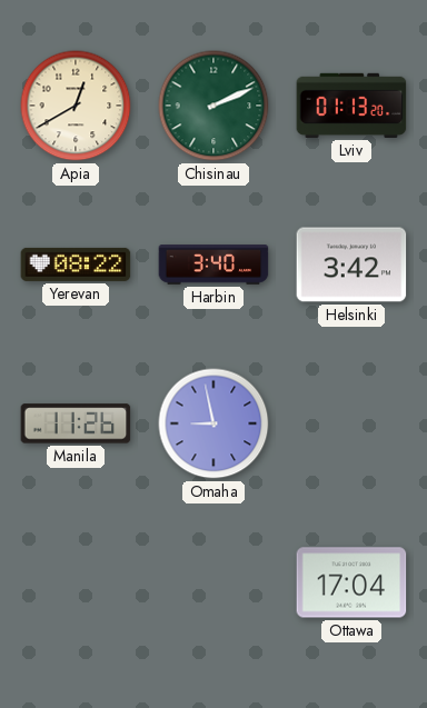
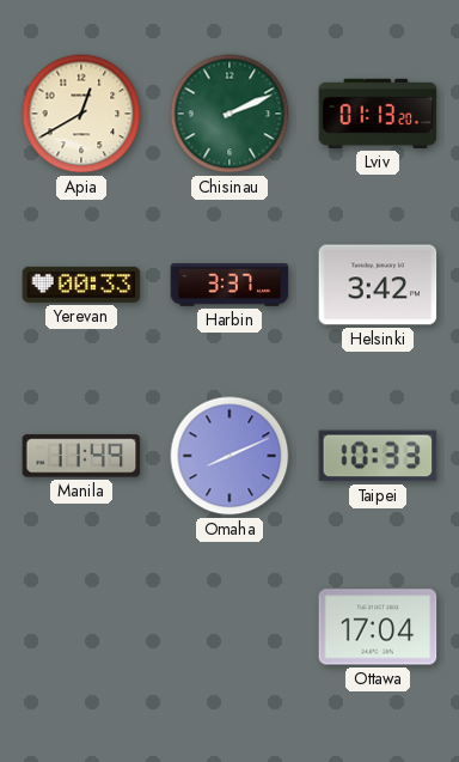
Yerevan: 08:22 -> 00:33 (81, 285)
Harbin: 3:40 -> 3:37 (229, 285)
Manila: 11:26 -> 11:49 (81, 456)
Omaha: 8:58 -> 8:11 (229, 456)
Taipei: none -> 10:33 (378, 456)
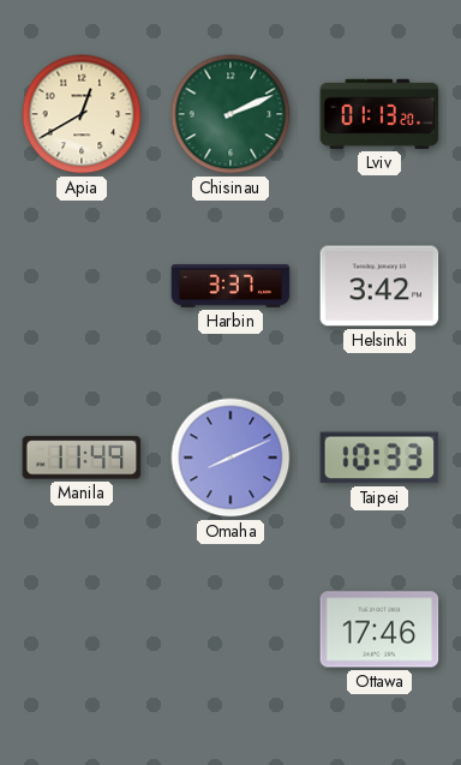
Yerevan: 00:33 -> none (81, 285)
Ottawa: 17:04 -> 17:46 (379, 629)
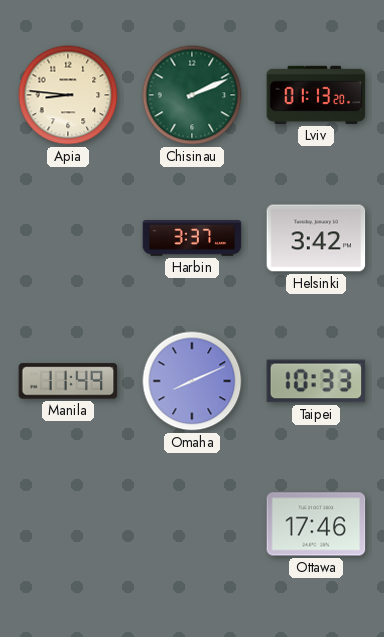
Apia: 12:40 -> 8:46 (68, 95)
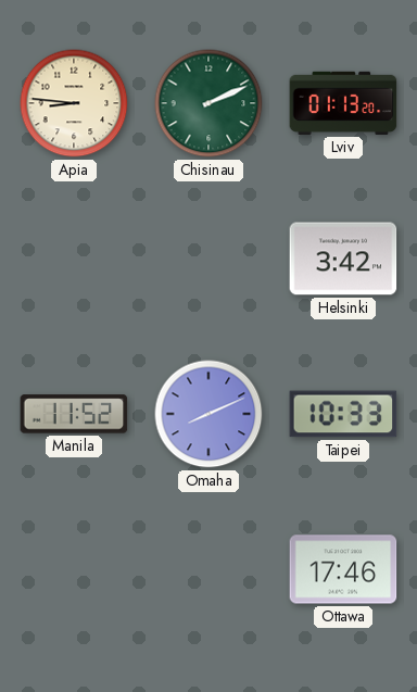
Harbin: 3:37 -> none (192, 238)
Manila: 11:49 -> 11:52 (74, 414)
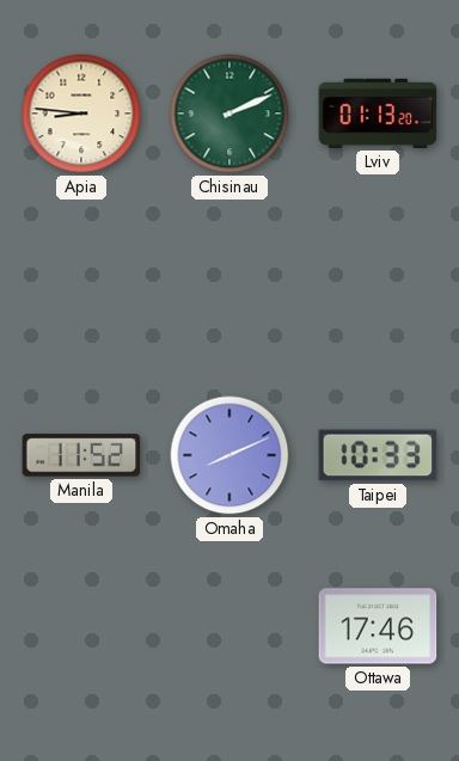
Helsinki: 3:42 -> none (343, 259)
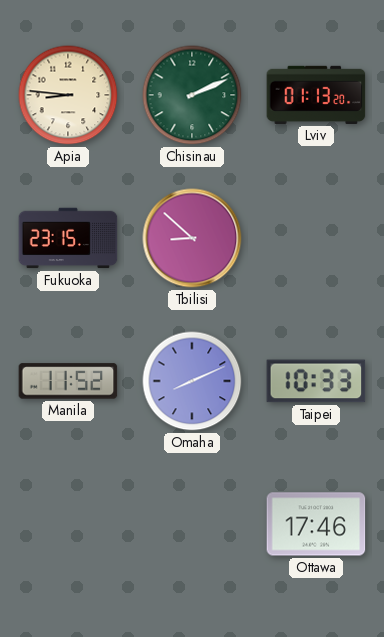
Fukuoka: none -> 23:15 (68, 238)
Tbilisi: none -> 8:52 (192, 238)
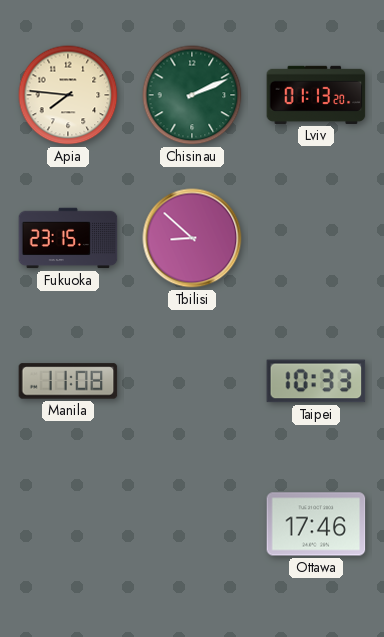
Apia: 8:46 -> 7:46 (68, 95)
Manila: 11:52 -> 11:08 (68, 381)
Omaha: 8:11 -> none (192, 381)
